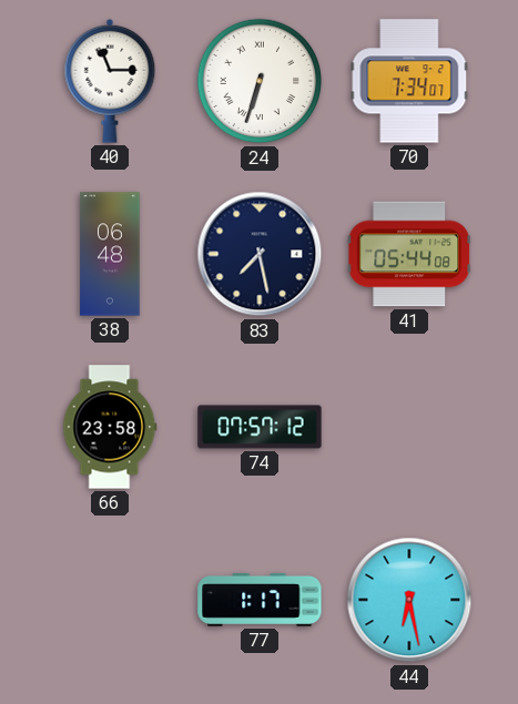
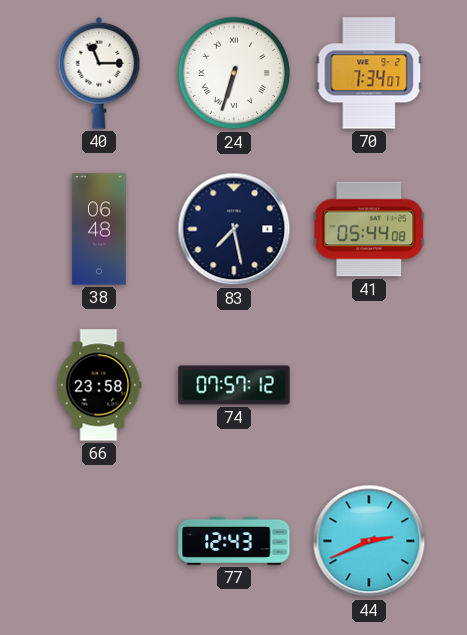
77: 1:17 -> 12:43 (234, 541)
44: 6:28 -> 2:41 (369, 541)
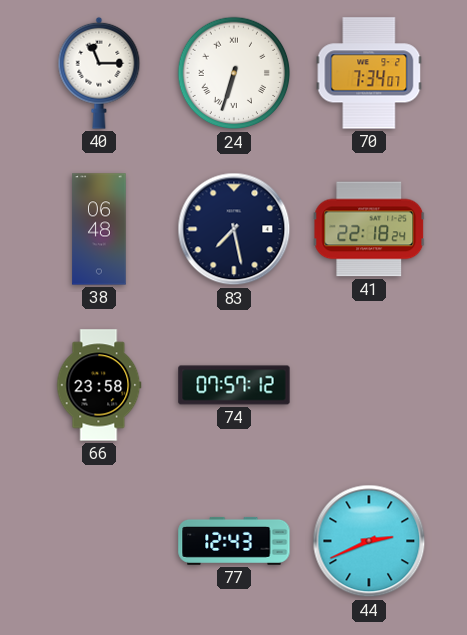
41: 05:44 -> 22:18 (369, 229)
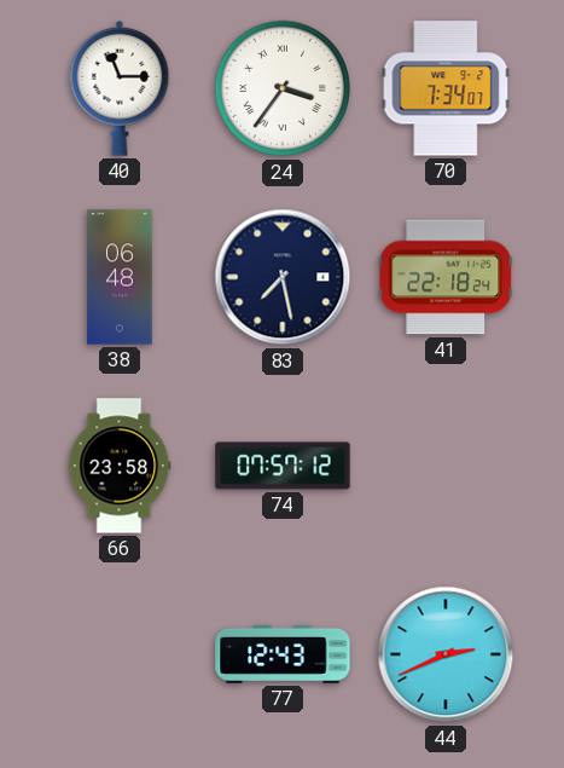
24: 6:33 -> 3:36 (283, 88)
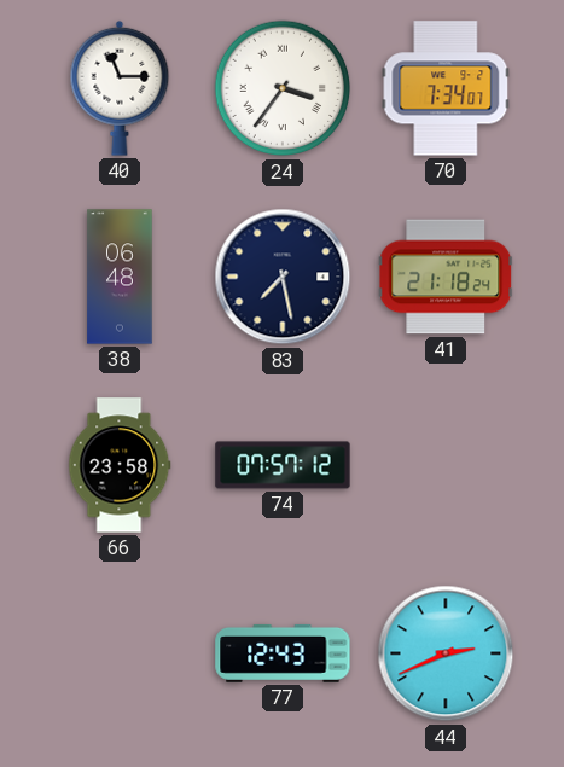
41: 22:18 -> 21:18 (446, 277)
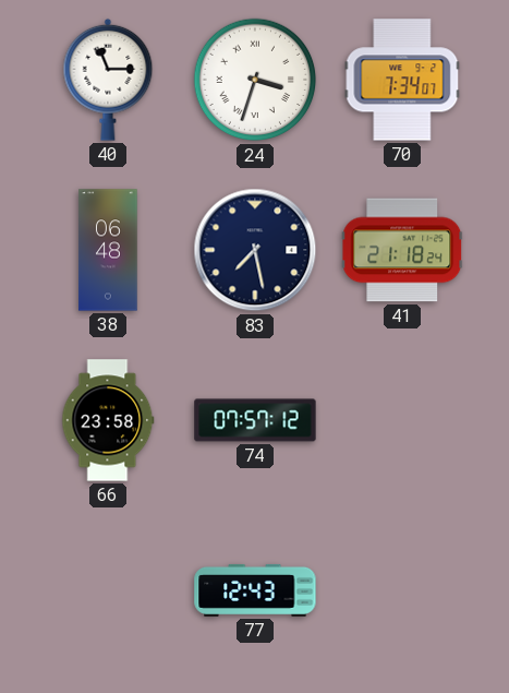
24: 3:36 -> 3:33 (255, 80)
44: 2:41 -> none (446, 653)
